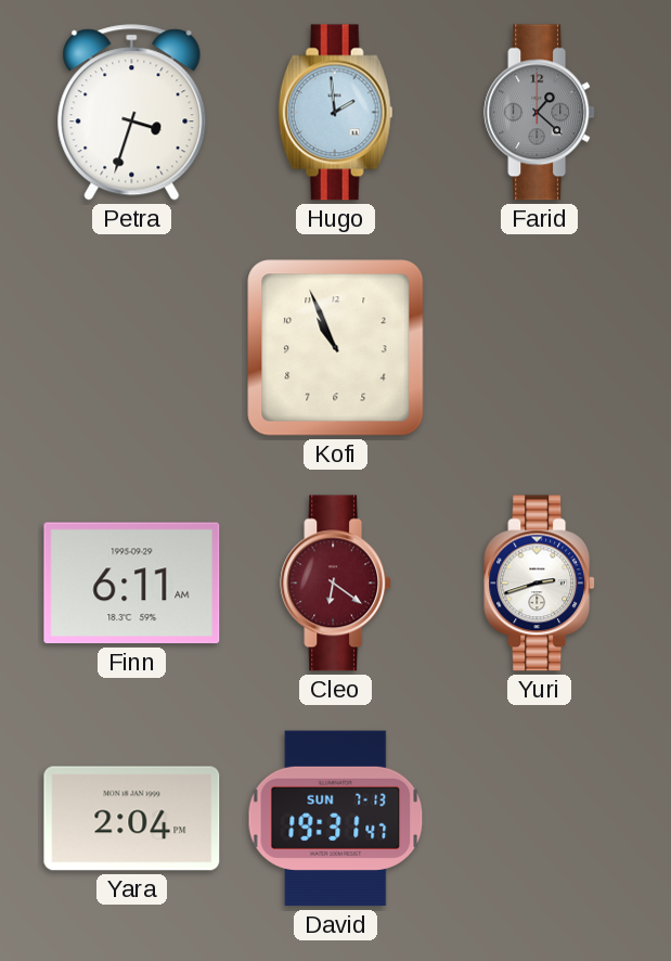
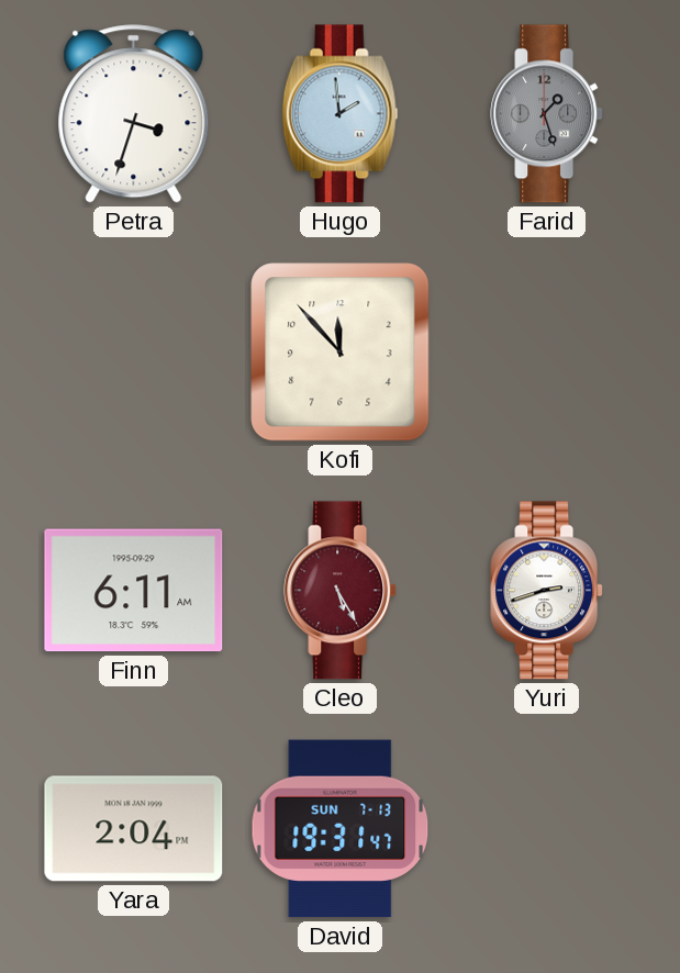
Farid: 1:22 -> 1:27 (547, 114)
Kofi: 10:56 -> 11:53 (341, 353)
Cleo: 6:21 -> 5:25 (341, 591)
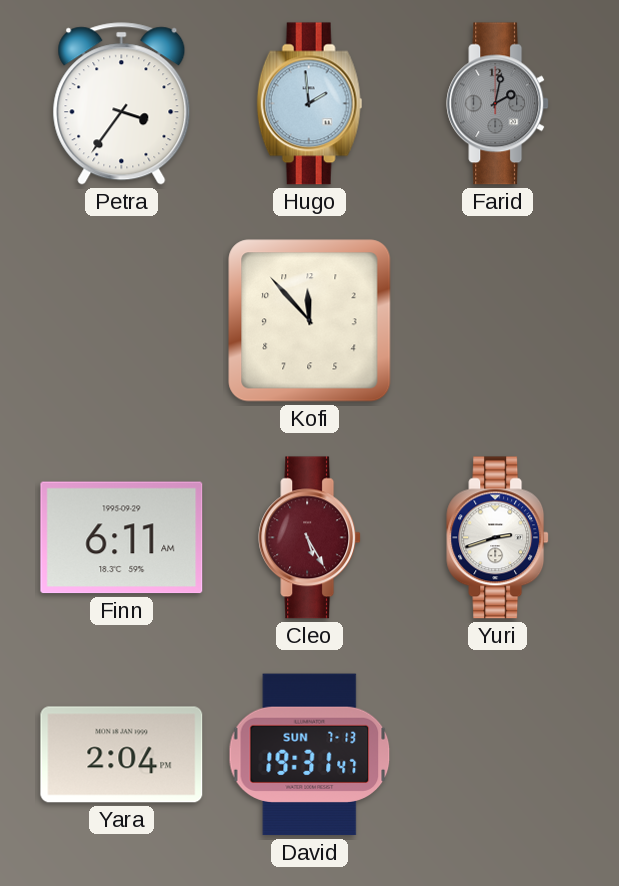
Petra: 3:33 -> 3:36 (122, 104)
Farid: 1:27 -> 2:02 (498, 104)
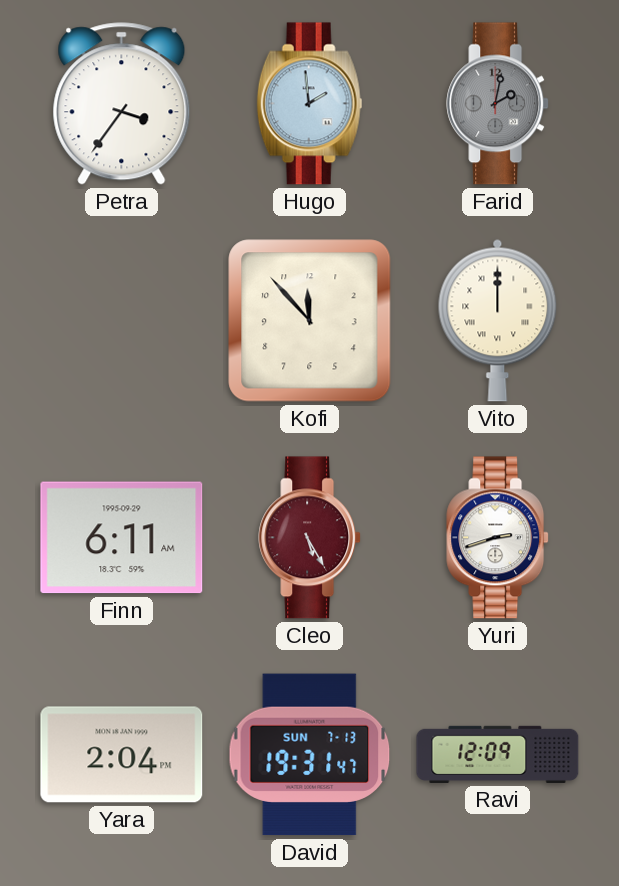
Vito: none -> 12:00 (498, 320)
Ravi: none -> 12:09 (498, 754)
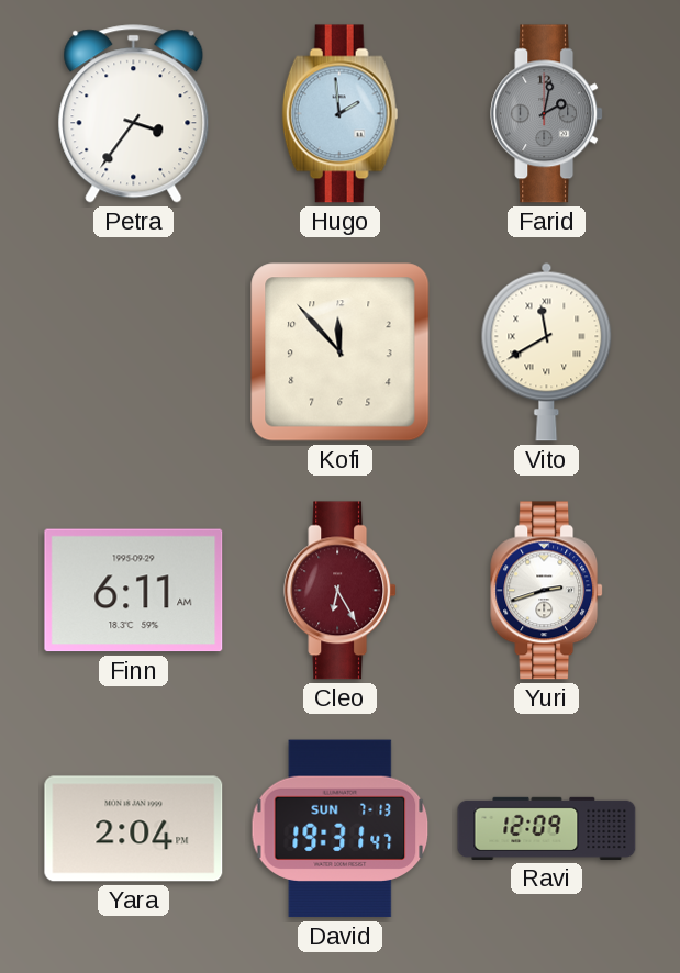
Vito: 12:00 -> 11:40 (547, 351)
Cleo: 5:25 -> 6:25 (341, 591)
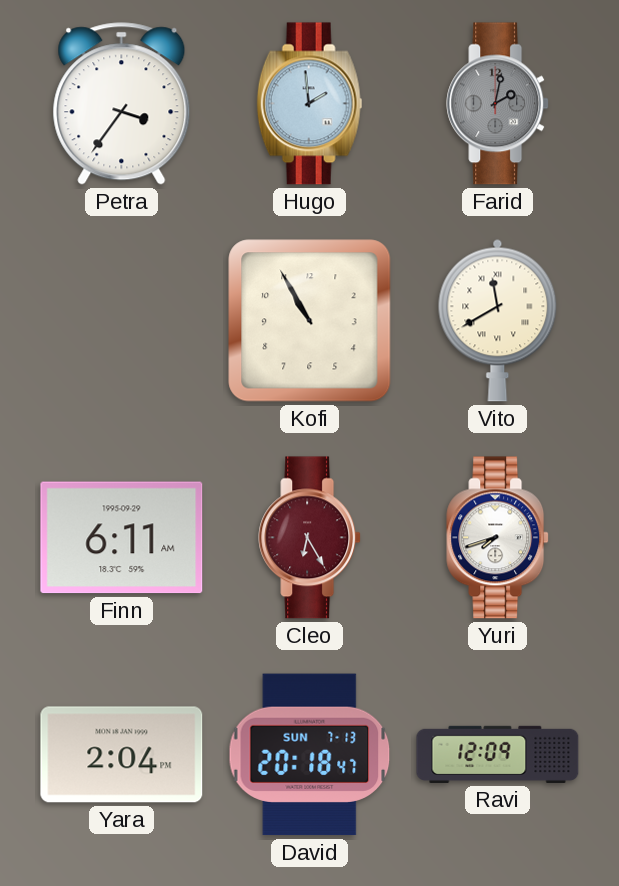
Kofi: 11:53 -> 10:55 (310, 321)
Yuri: 2:42 -> 7:42 (498, 538)
David: 19:31 -> 20:18 (310, 755)
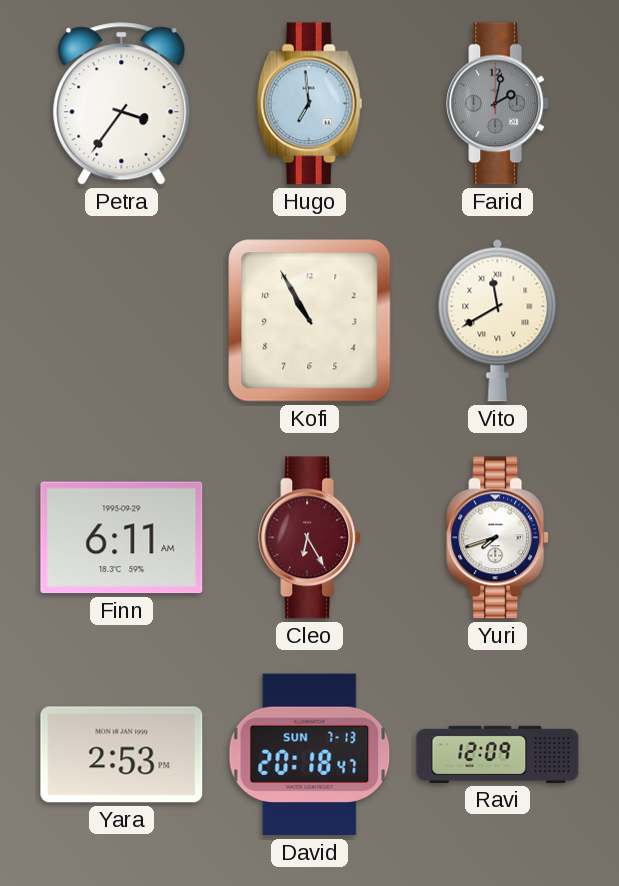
Hugo: 1:59 -> 6:59 (310, 104)
Yara: 2:04 -> 2:53 (122, 755)
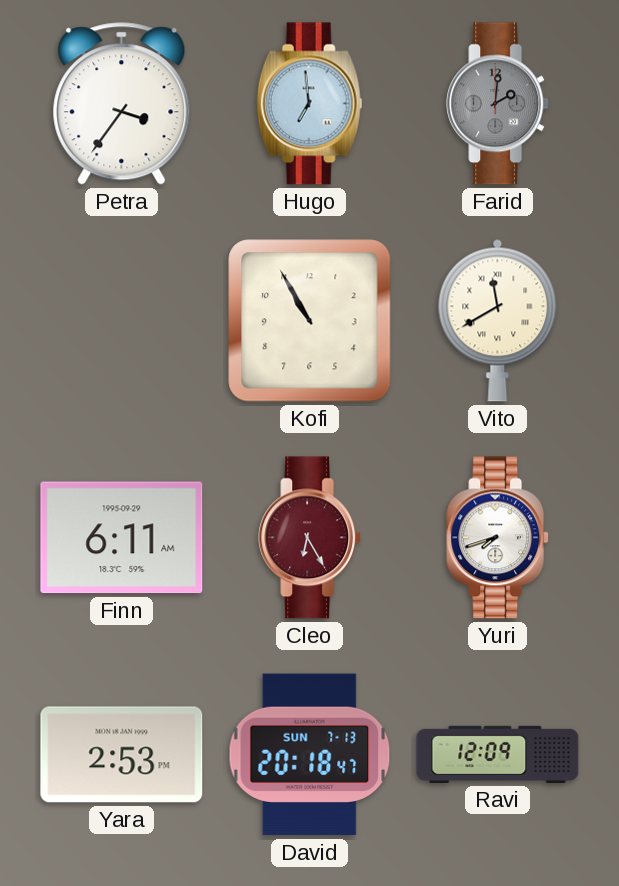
Farid: 2:02 -> 2:01 (498, 104)
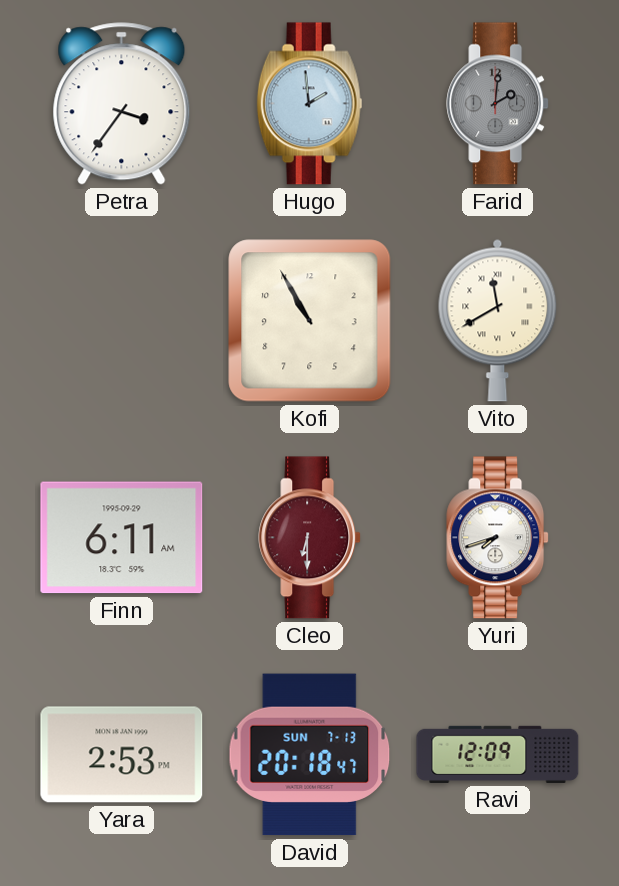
Hugo: 6:59 -> 1:59 (310, 104)
Cleo: 6:25 -> 6:30 (310, 538)
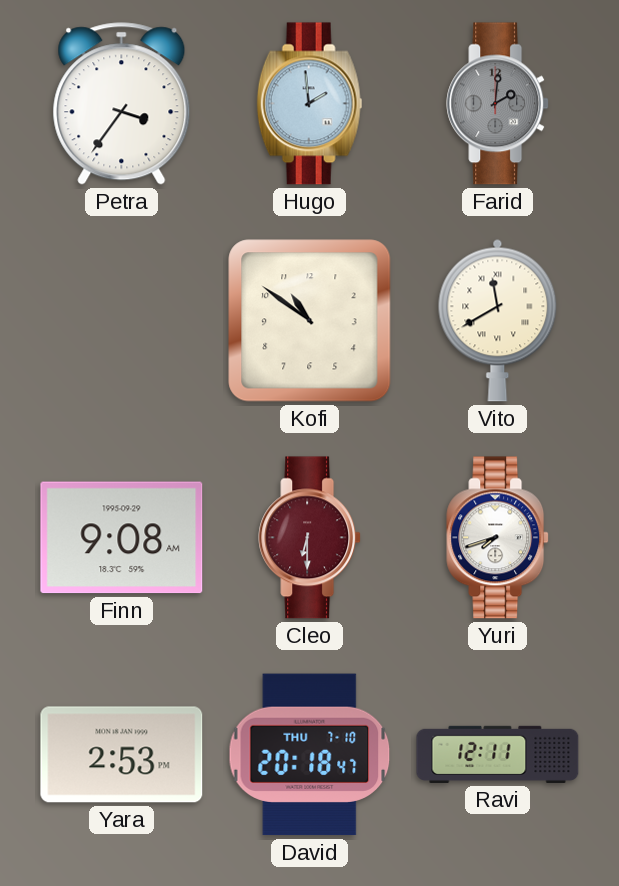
Kofi: 10:55 -> 10:51 (310, 321)
Finn: 6:11 -> 9:08 (122, 538)
David date: SUN 7-13 -> THU 7-10 (310, 755)
Ravi: 12:09 -> 12:11 (498, 754)
